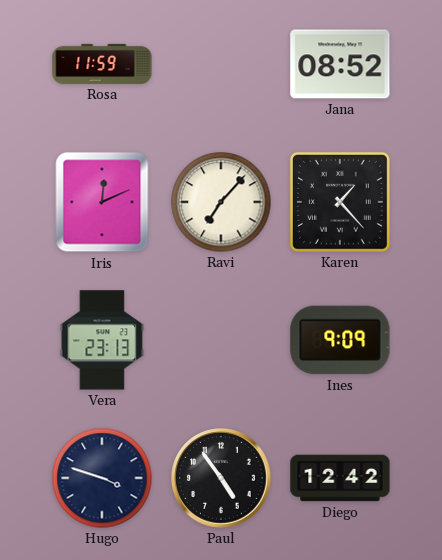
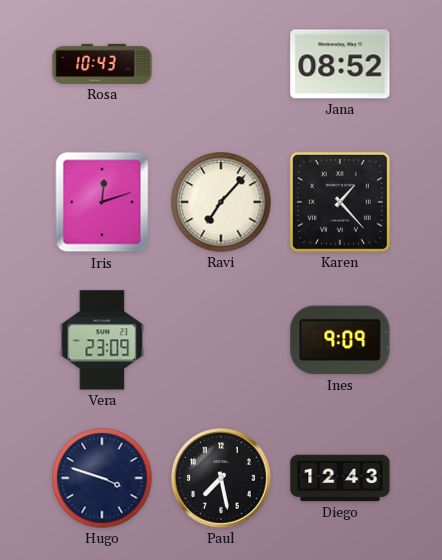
Rosa: 11:59 -> 10:43 (102, 64)
Iris: 12:11 -> 12:12 (102, 202)
Vera: 23:13 -> 23:09 (102, 340)
Paul: 4:54 -> 7:28 (221, 478)
Diego: 12:42 -> 12:43 (340, 478)
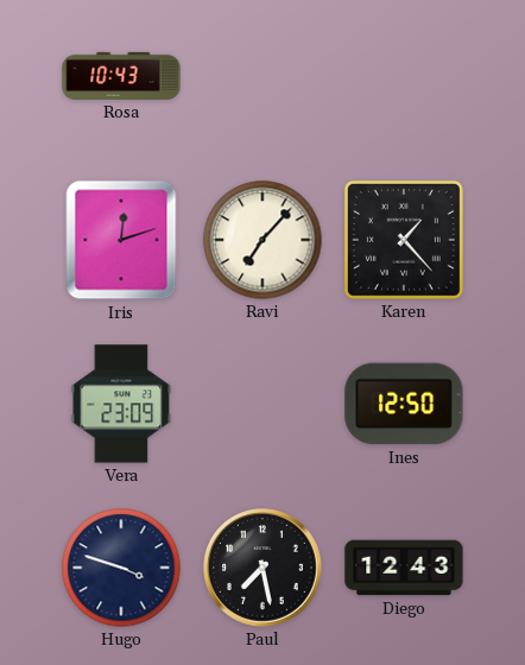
Jana: 08:52 -> none (340, 64)
Ines: 9:09 -> 12:50 (404, 404)
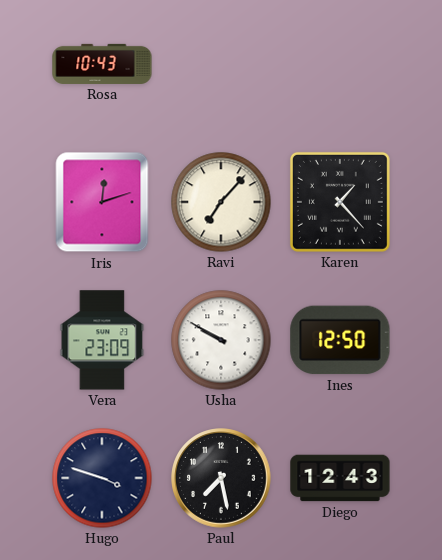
Usha: none -> 9:50 (221, 340)
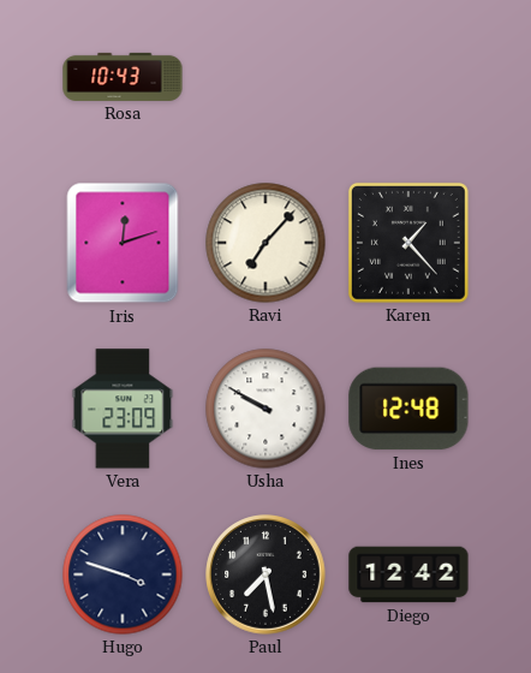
Ines: 12:50 -> 12:48 (408, 409)
Diego: 12:43 -> 12:42 (408, 574)
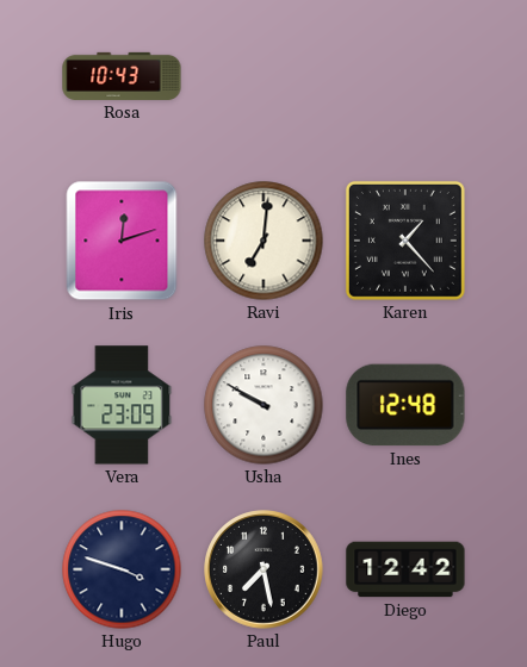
Ravi: 7:07 -> 7:01 (263, 241)
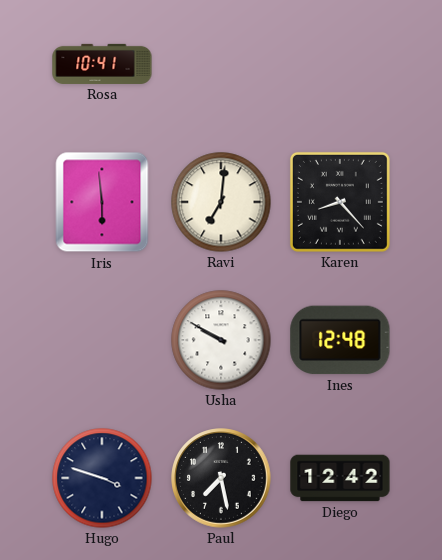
Rosa: 10:43 -> 10:41 (102, 64)
Iris: 12:12 -> 5:59 (102, 202)
Karen: 1:23 -> 8:23 (340, 202)
Vera: 23:09 -> none (122, 405)
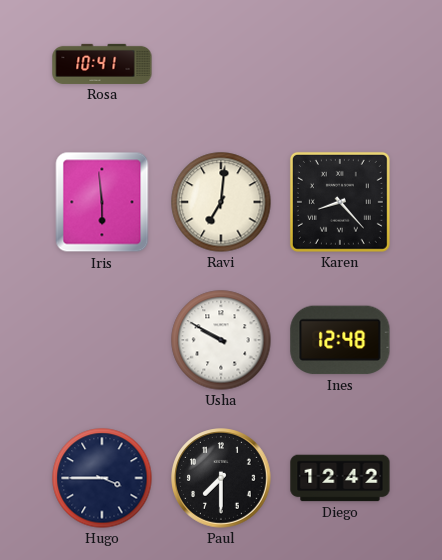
Hugo: 3:48 -> 3:45 (102, 478)
Paul: 7:28 -> 7:30 (221, 478)
